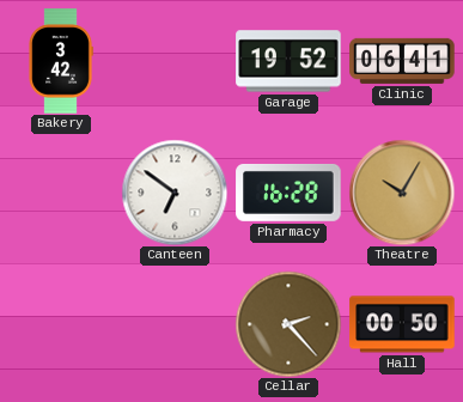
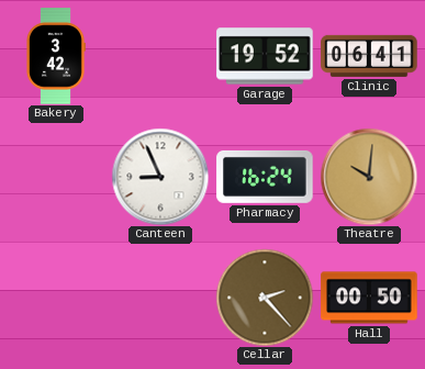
Canteen: 6:51 -> 8:56 (160, 177)
Pharmacy: 16:28 -> 16:24 (265, 177)
Theatre: 10:05 -> 10:01 (369, 177)
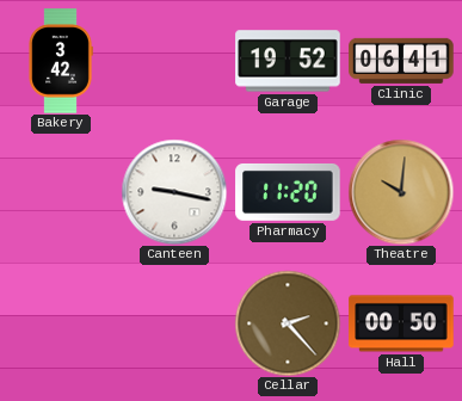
Canteen: 8:56 -> 9:17 (174, 192)
Pharmacy: 16:24 -> 11:20 (288, 192)
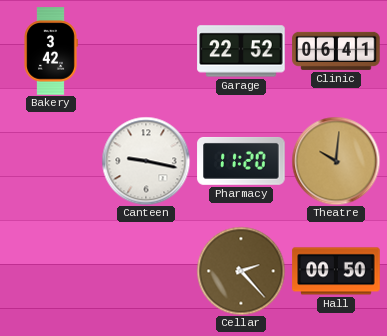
Garage: 19:52 -> 22:52 (241, 51)
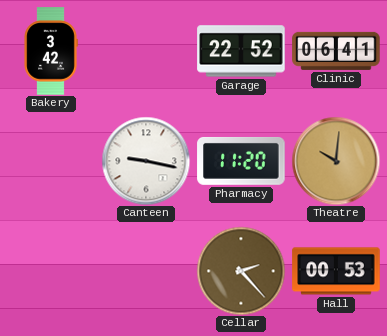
Hall: 00:50 -> 00:53 (336, 271)
